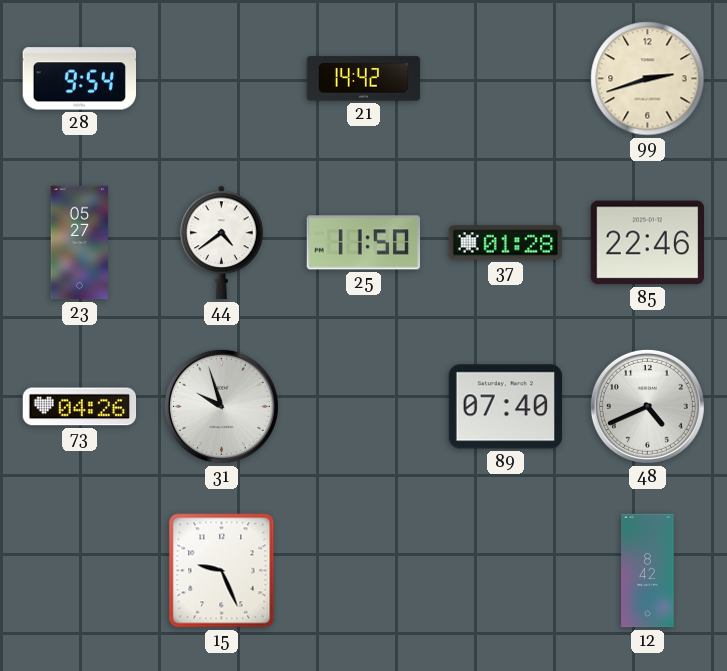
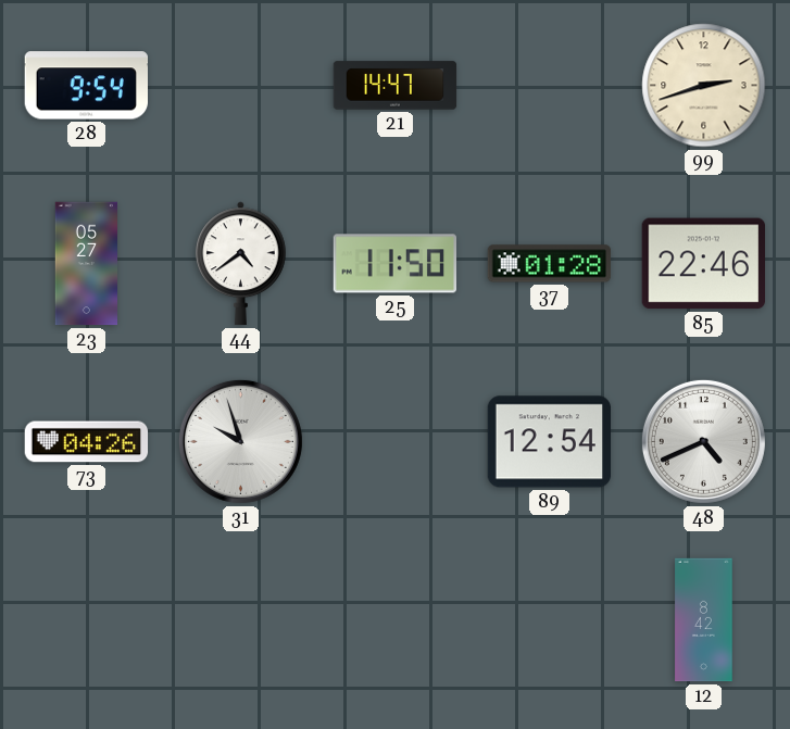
21: 14:42 -> 14:47 (396, 86)
89: 07:40 -> 12:54 (550, 442)
15: 9:26 -> none (222, 571)
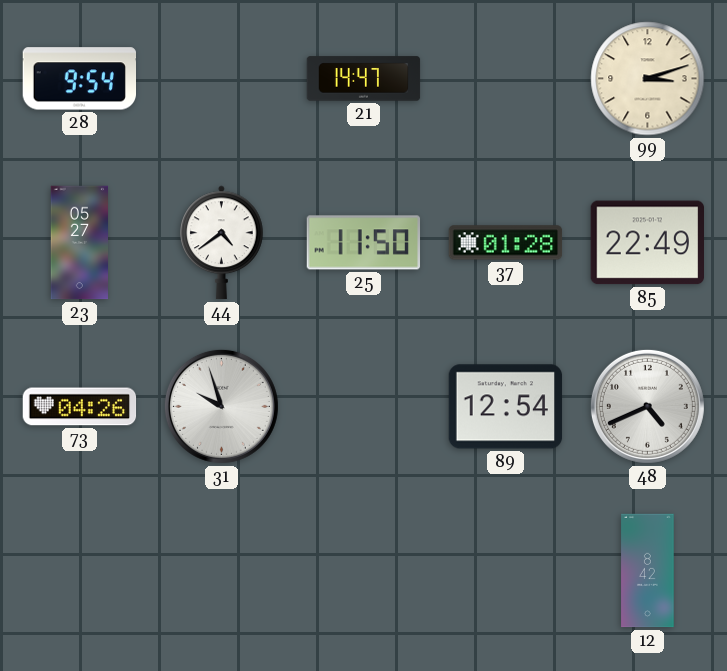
99: 2:42 -> 3:12 (648, 79)
85: 22:46 -> 22:49 (647, 243)
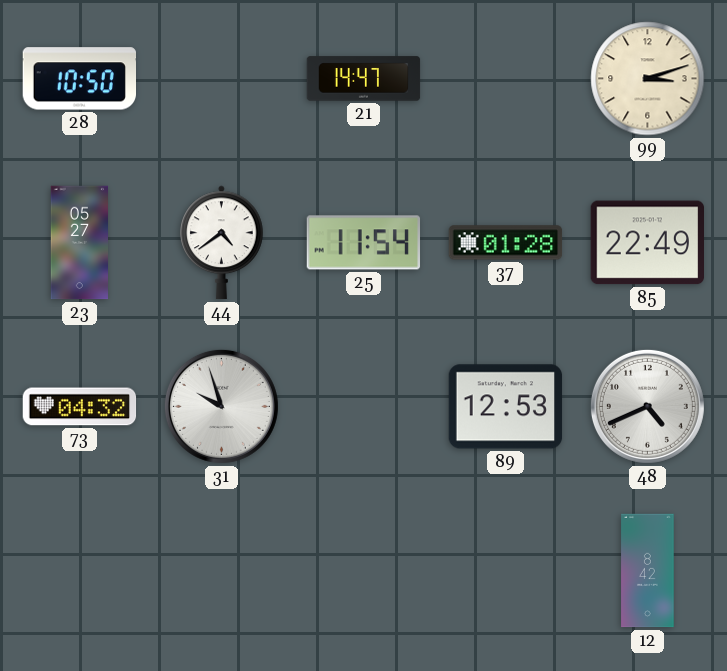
28: 9:54 -> 10:50 (79, 79)
25: 11:50 -> 11:54 (364, 243)
73: 04:26 -> 04:32 (80, 407)
89: 12:54 -> 12:53 (506, 407)
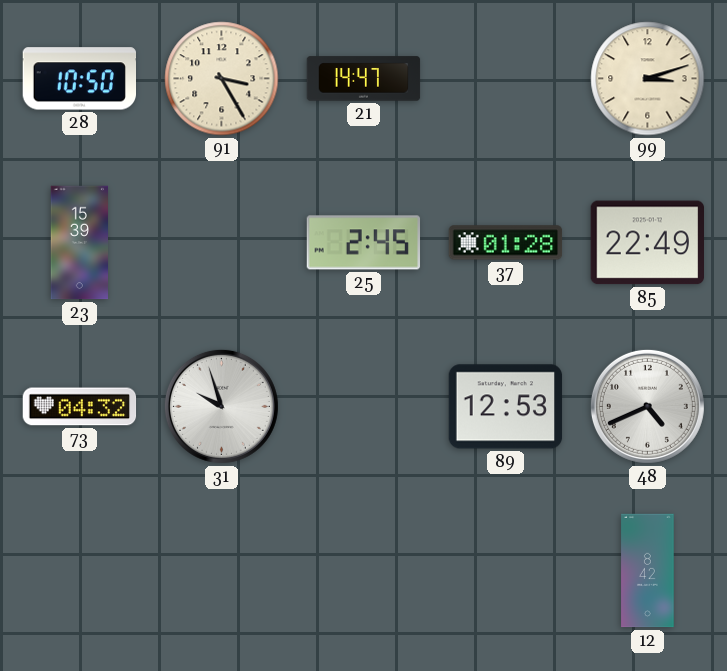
91: none -> 3:25 (222, 79)
23: 05:27 -> 15:39 (80, 243)
44: 4:39 -> none (222, 243)
25: 11:54 -> 2:45 (364, 243)
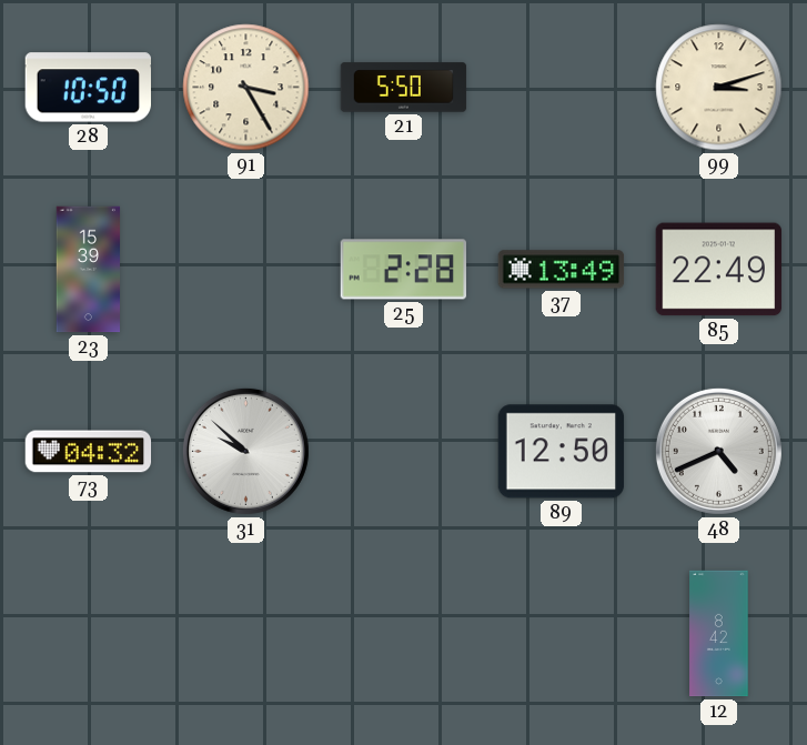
21: 14:47 -> 5:50 (404, 88)
25: 2:45 -> 2:28 (404, 270)
37: 01:28 -> 13:49 (562, 270)
31: 9:57 -> 9:52 (245, 451)
89: 12:53 -> 12:50 (562, 452)
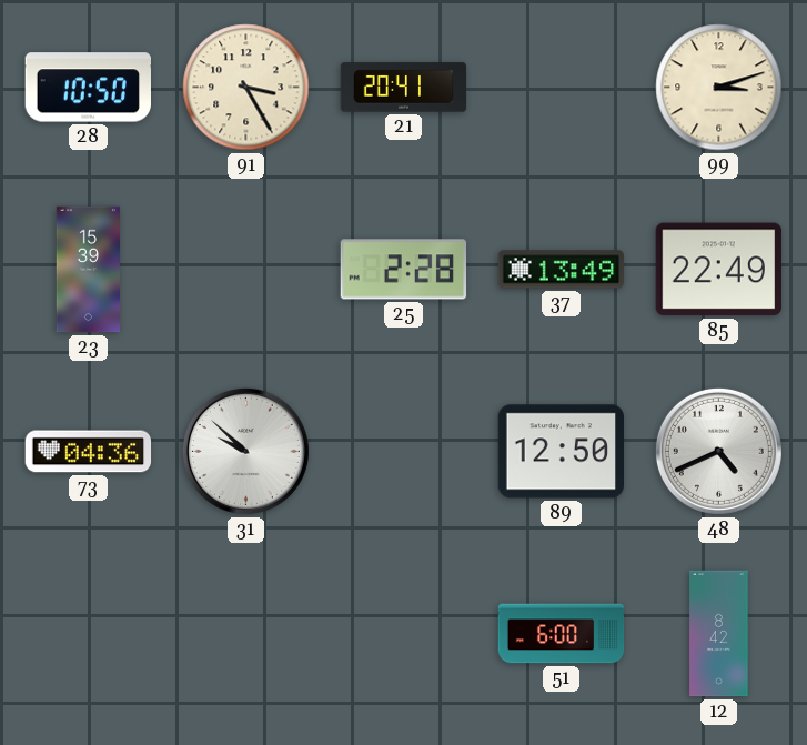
21: 5:50 -> 20:41 (404, 88)
73: 04:32 -> 04:36 (89, 452)
51: none -> 6:00 (562, 634)
